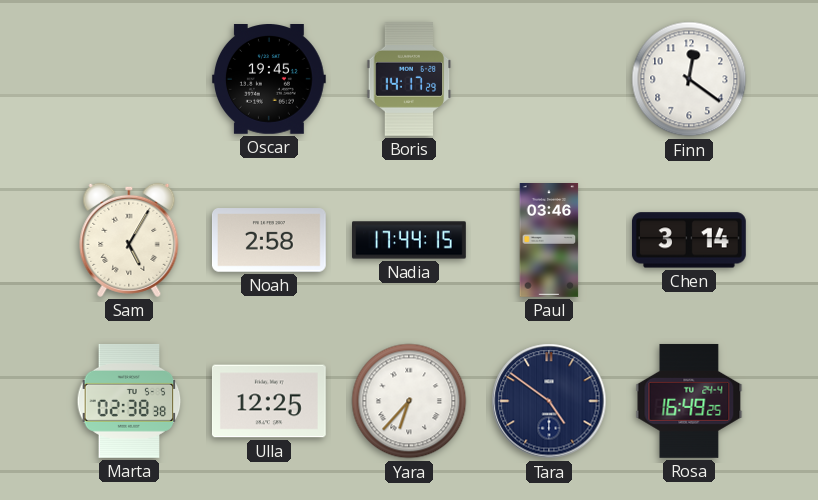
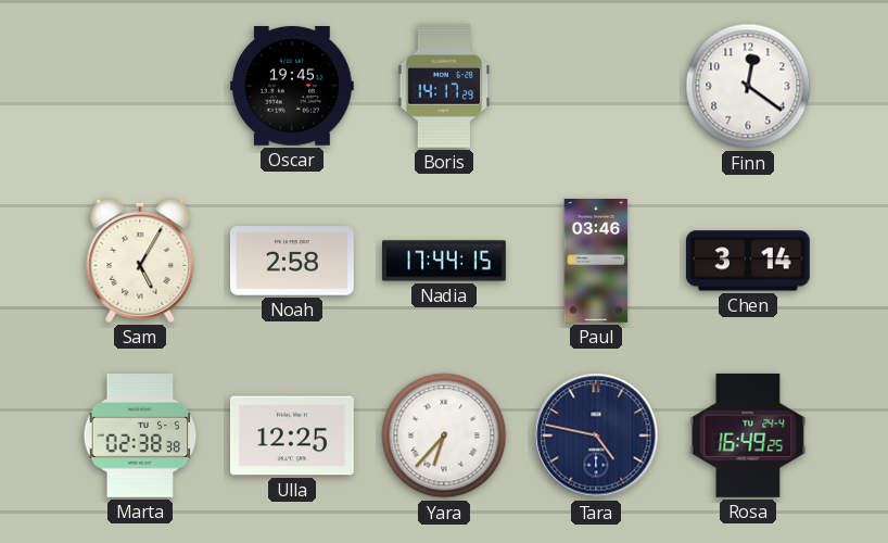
Tara: 4:51 -> 4:47 (596, 435)
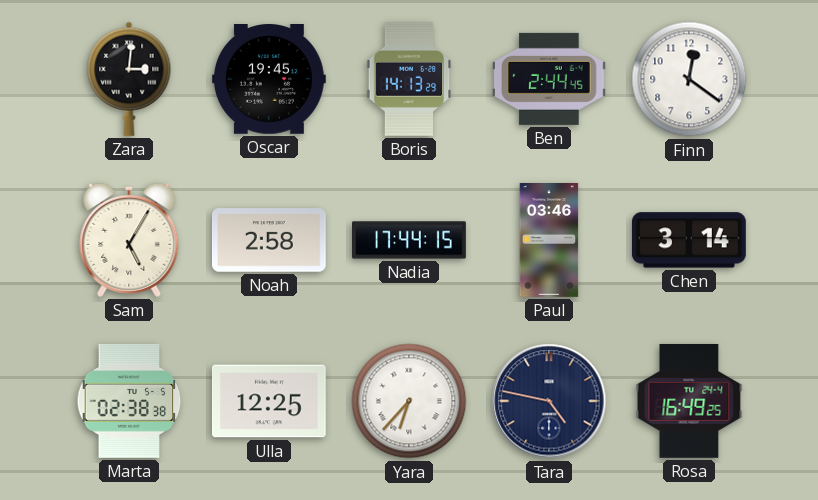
Zara: none -> 3:01 (129, 79)
Boris: 14:17 -> 14:13 (409, 79)
Ben: none -> 2:44 (549, 79)
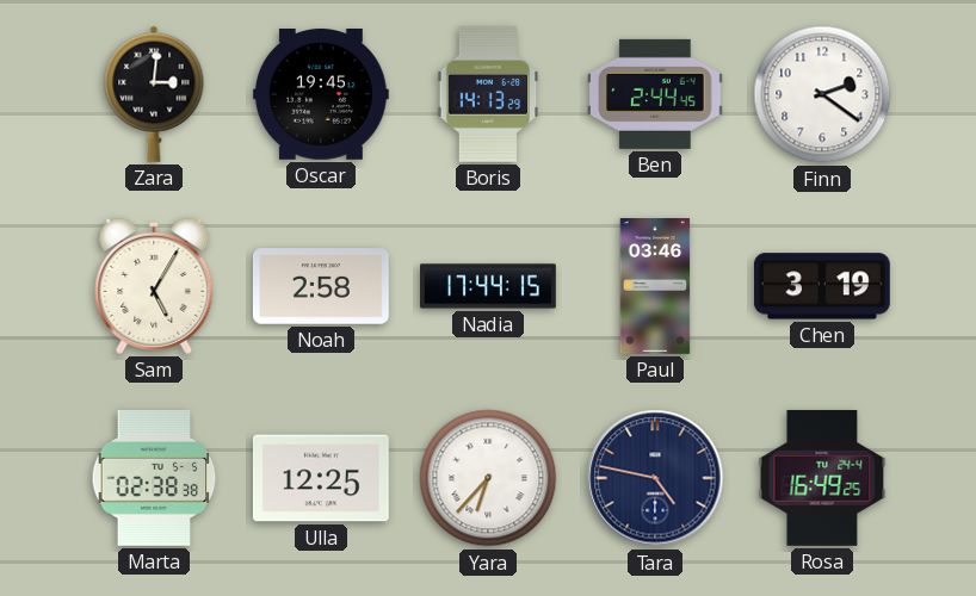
Finn: 12:21 -> 2:21 (822, 94)
Chen: 3:14 -> 3:19 (822, 286)
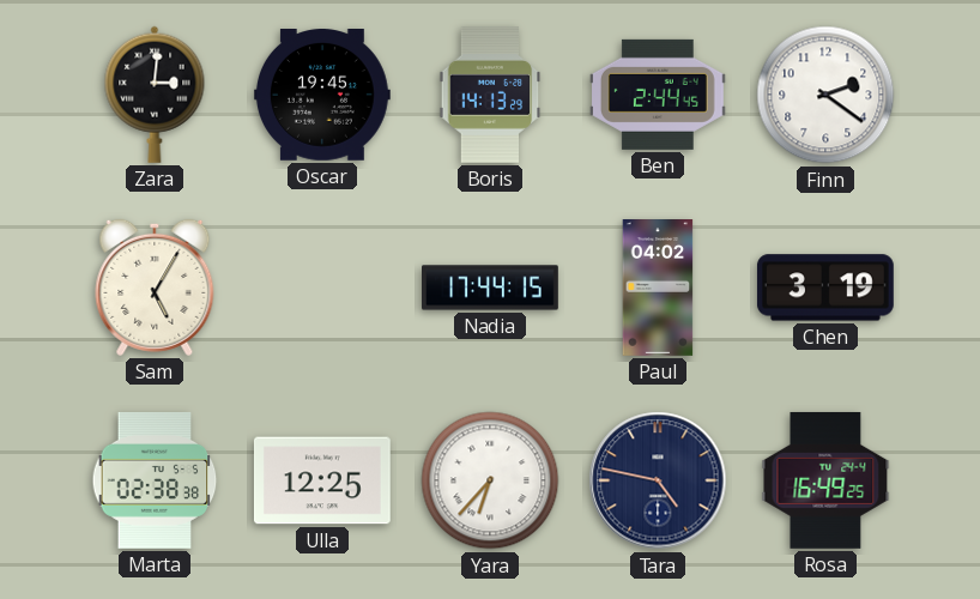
Noah: 2:58 -> none (321, 286)
Paul: 03:46 -> 04:02 (658, 289)
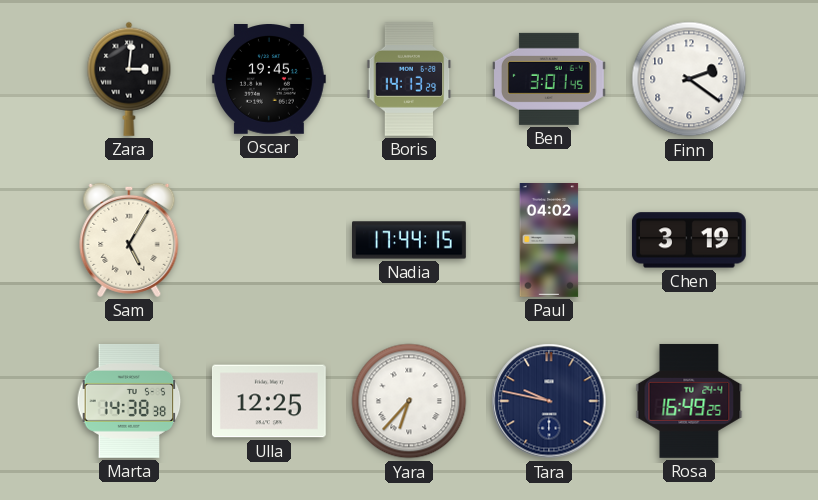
Ben: 2:44 -> 3:01 (549, 79)
Marta: 02:38 -> 14:38 (129, 401)
Tara: 4:47 -> 9:47 (549, 401)
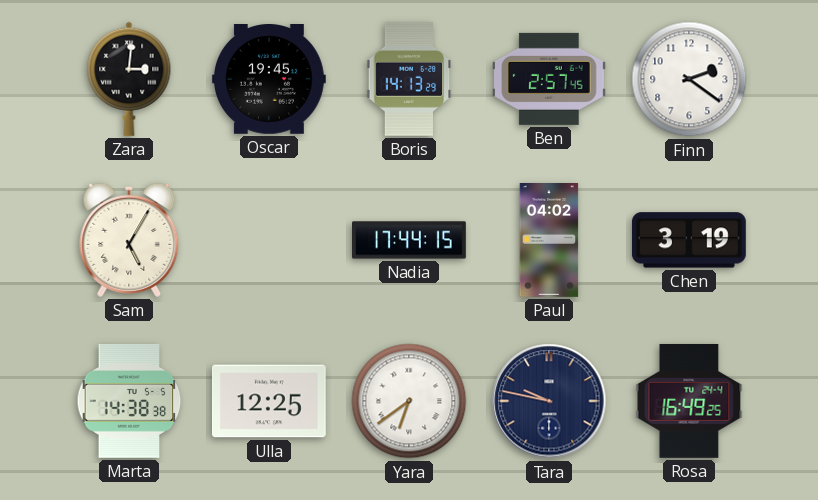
Ben: 3:01 -> 2:57 (549, 79)
Yara: 6:37 -> 6:39 (409, 401)
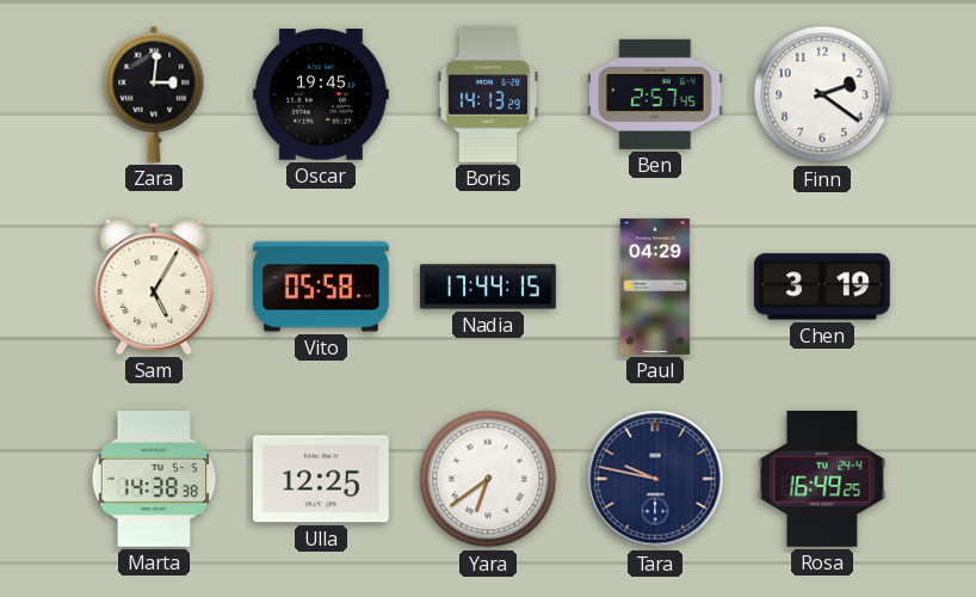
Vito: none -> 05:58 (322, 287)
Paul: 04:02 -> 04:29 (655, 288)
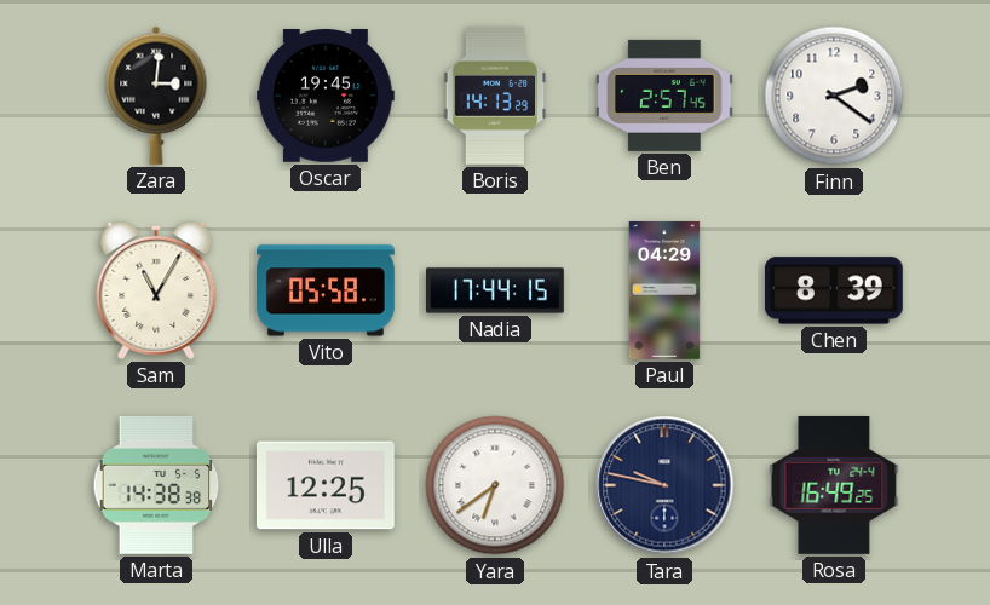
Sam: 5:05 -> 11:05 (156, 290)
Chen: 3:19 -> 8:39 (834, 290)
